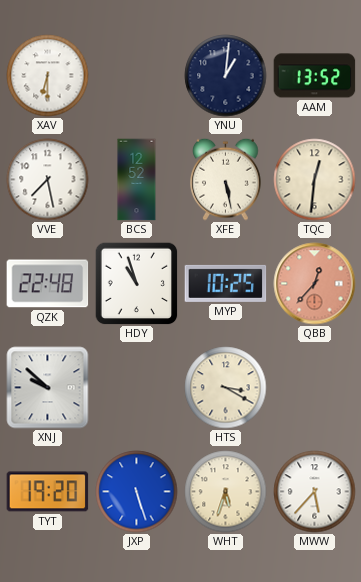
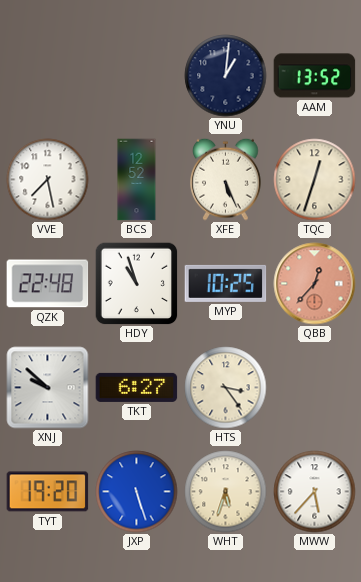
XAV: 6:30 -> none (48, 76)
XFE: 5:28 -> 5:26 (226, 179)
TQC: 12:31 -> 12:33 (315, 180)
TKT: none -> 6:27 (137, 387)
HTS: 3:20 -> 3:24 (226, 388)
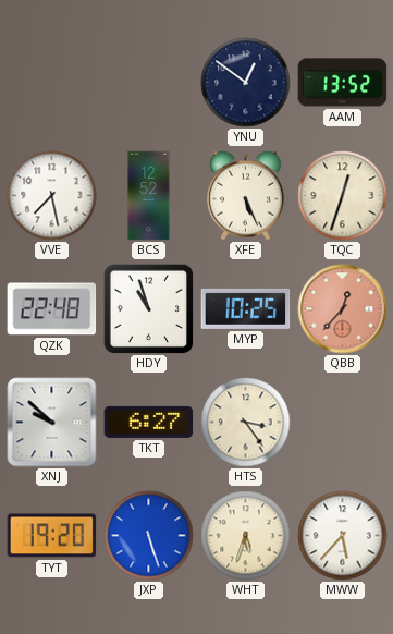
YNU: 1:01 -> 12:51 (246, 83)
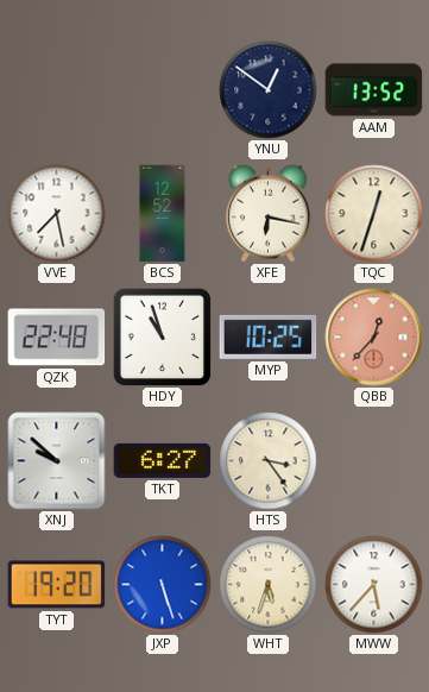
XFE: 5:26 -> 6:17 (269, 213)
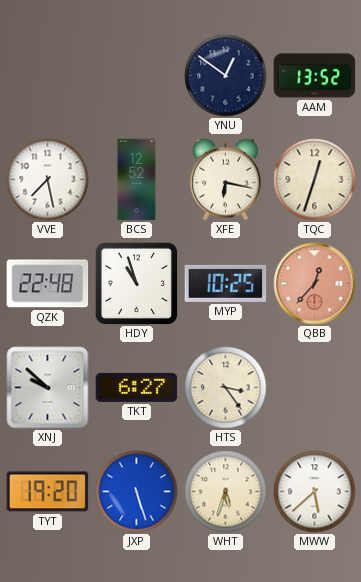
MWW: 5:37 -> 5:38 (315, 492)
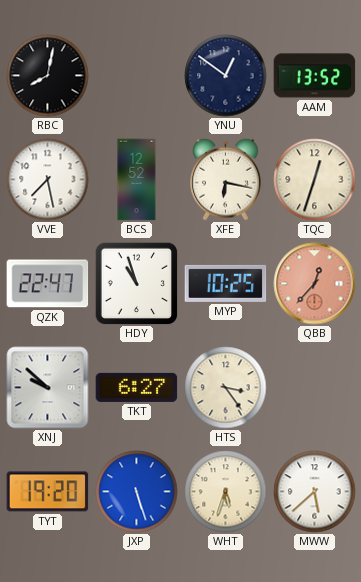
RBC: none -> 8:02 (48, 76)
QZK: 22:48 -> 22:47 (48, 284)
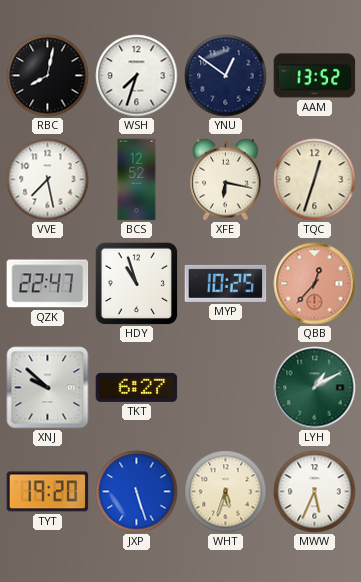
WSH: none -> 7:33 (137, 76)
HTS: 3:24 -> none (226, 388)
LYH: none -> 1:10 (315, 388)
MWW: 5:38 -> 5:34 (315, 492)
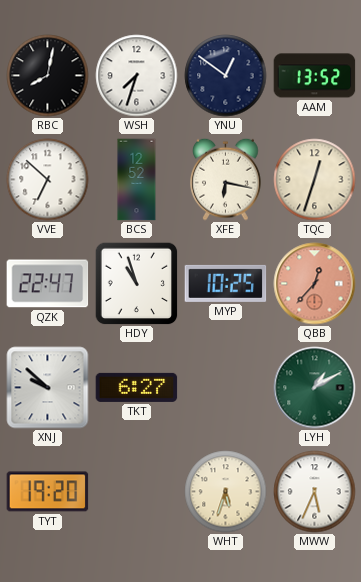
VVE: 7:28 -> 6:52 (48, 180)
JXP: 5:27 -> none (137, 492)
